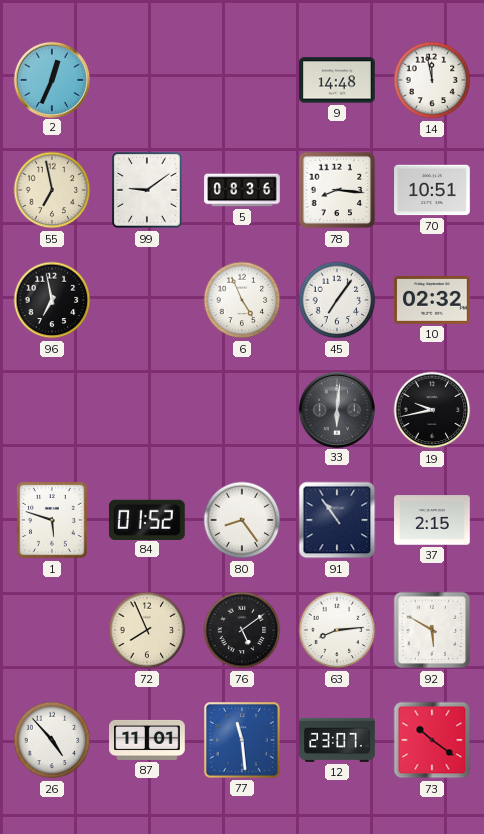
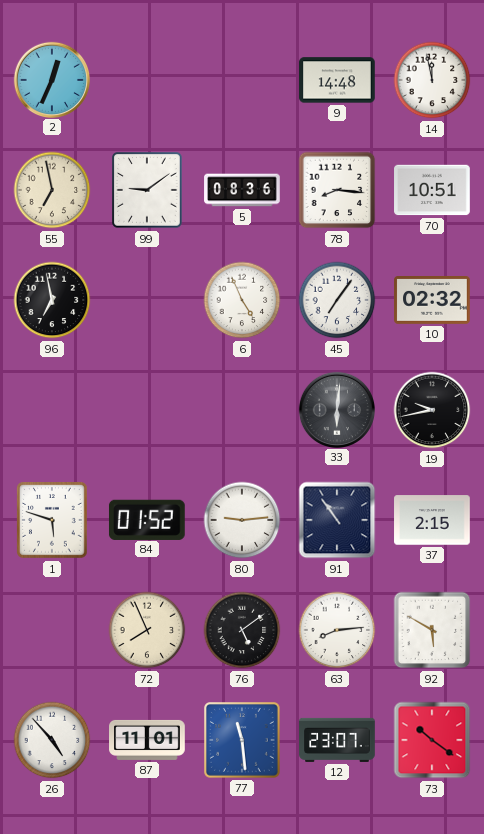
80: 8:24 -> 9:14 (242, 520)
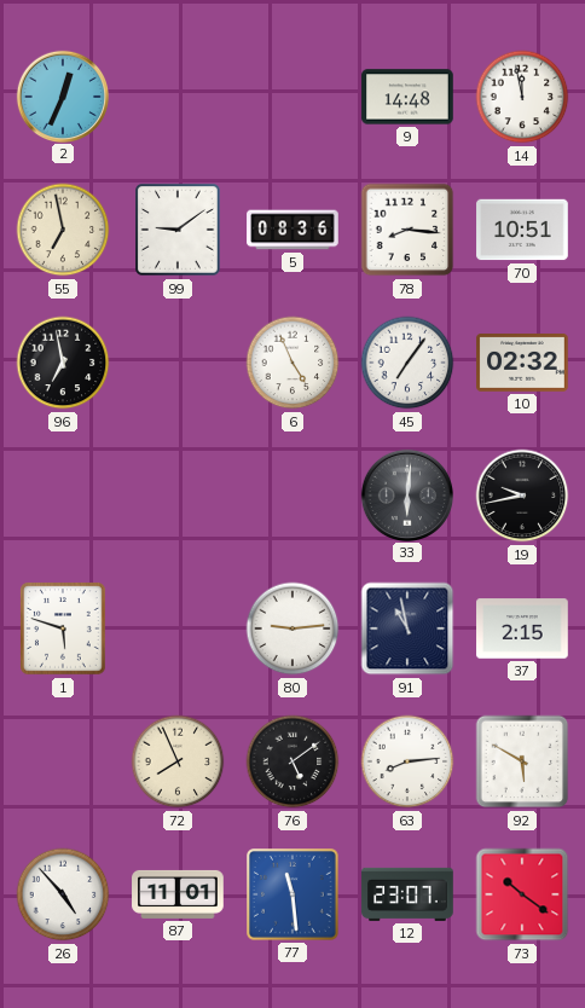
84: 01:52 -> none (147, 519)
91: 10:54 -> 10:58 (407, 628)
